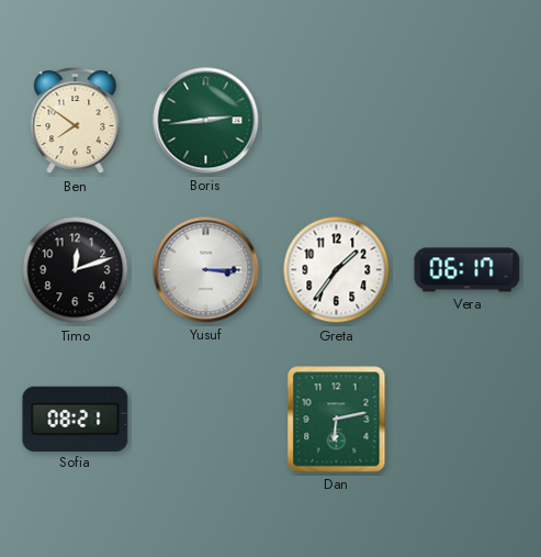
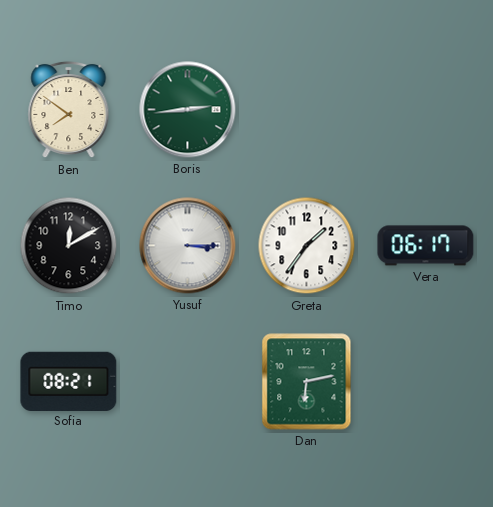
Timo: 12:12 -> 12:10 (69, 246)
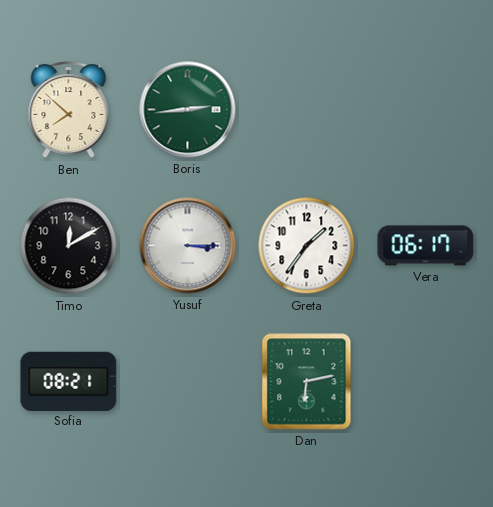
Ben: 7:51 -> 7:52 (69, 110)
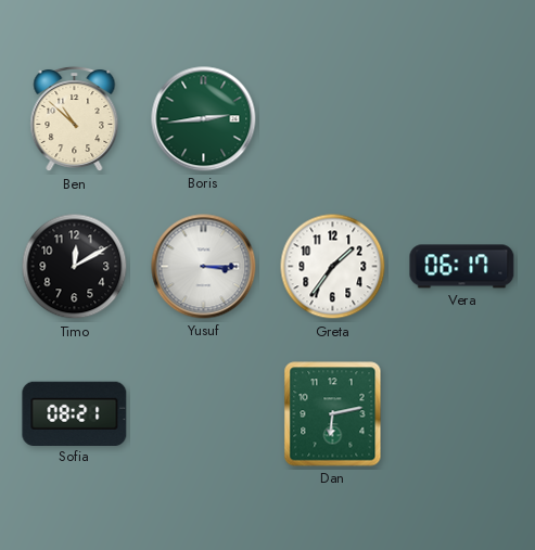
Ben: 7:52 -> 10:52 (75, 119)
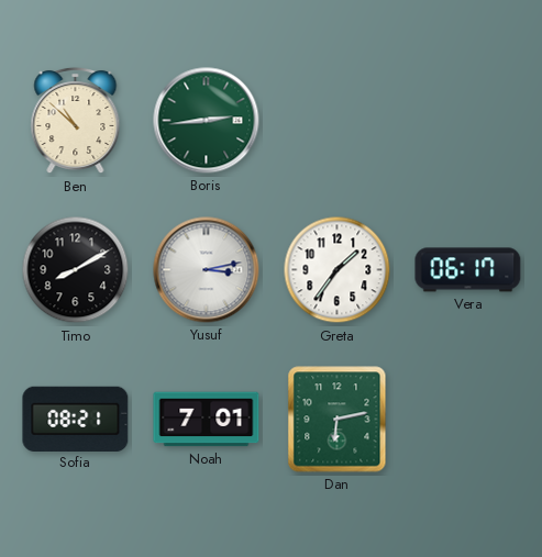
Timo: 12:10 -> 8:10 (76, 270)
Yusuf: 3:15 -> 3:13 (207, 270)
Noah: none -> 7:01 (207, 420)
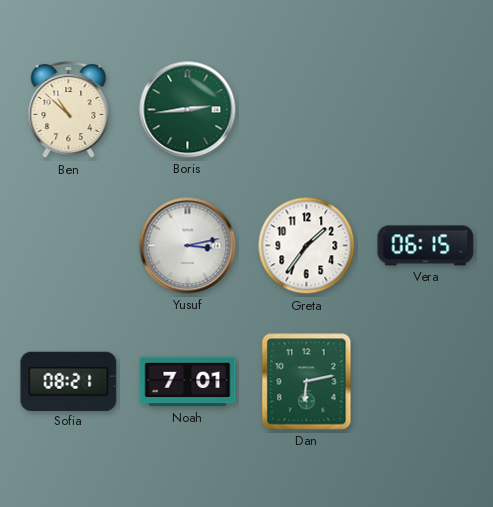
Timo: 8:10 -> none (76, 270)
Vera: 06:17 -> 06:15 (426, 246)
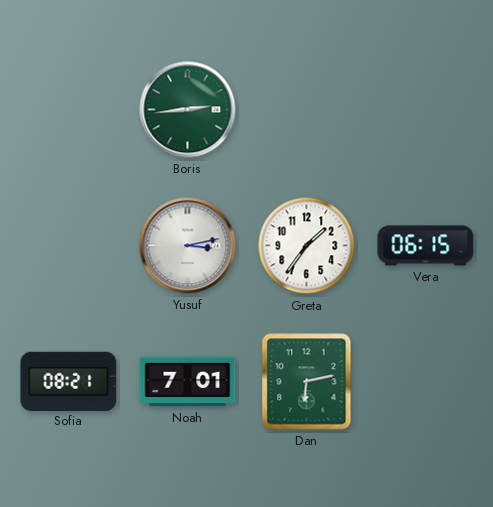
Ben: 10:52 -> none (69, 110)
